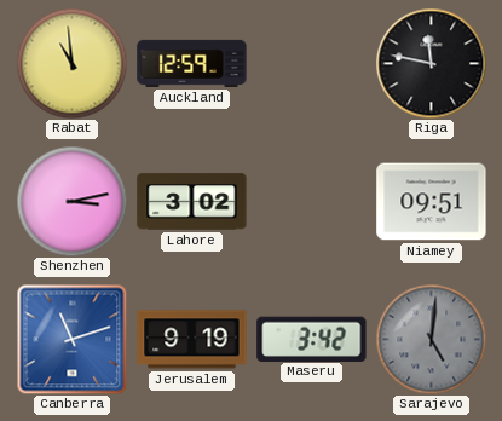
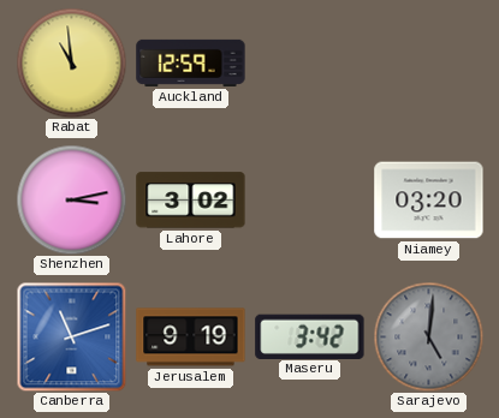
Riga: 11:47 -> none (431, 63)
Niamey: 09:51 -> 03:20 (429, 201)
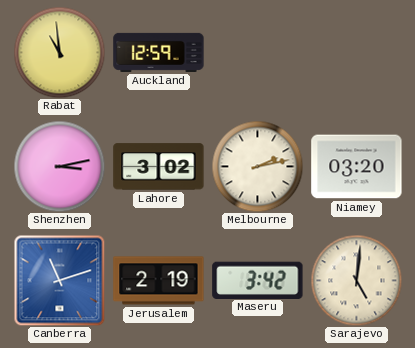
Melbourne: none -> 2:13 (257, 166)
Jerusalem: 9:19 -> 2:19 (159, 281)
Sarajevo dial: grey -> cream (356, 280)
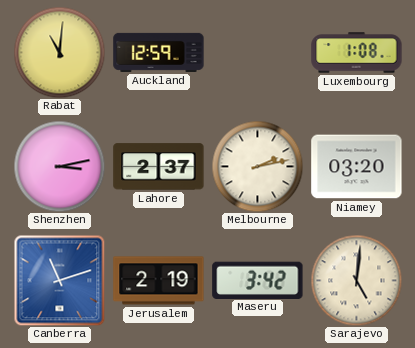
Rabat: 10:59 -> 11:01 (59, 52)
Luxembourg: none -> 1:08 (357, 53)
Lahore: 3:02 -> 2:37 (159, 167)
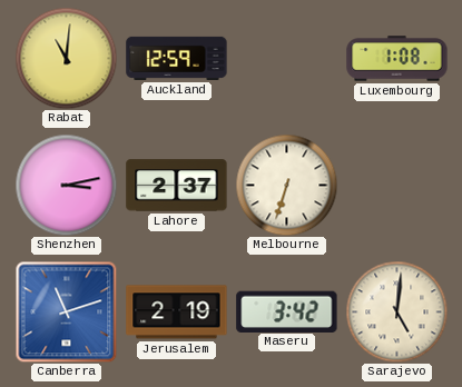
Melbourne: 2:13 -> 6:33 (286, 185)
Niamey: 03:20 -> none (357, 167)
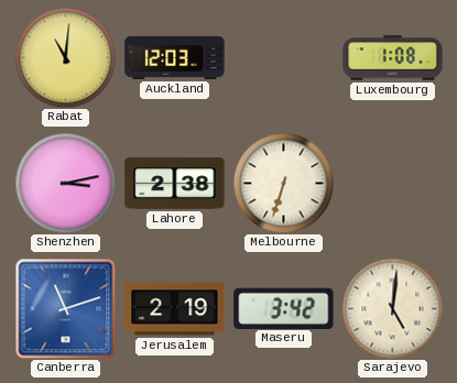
Auckland: 12:59 -> 12:03 (175, 57)
Lahore: 2:37 -> 2:38 (175, 184)
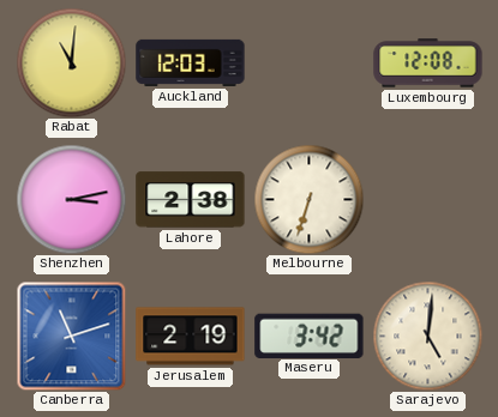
Luxembourg: 1:08 -> 12:08 (428, 64)
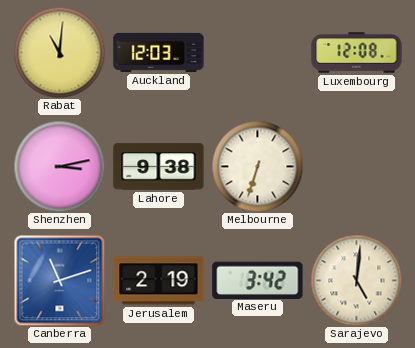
Lahore: 2:38 -> 9:38 (159, 167)
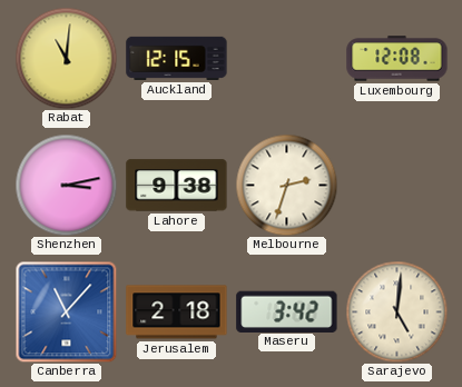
Auckland: 12:03 -> 12:15 (177, 58)
Melbourne: 6:33 -> 2:33 (286, 185)
Canberra: 11:12 -> 11:07 (66, 311)
Jerusalem: 2:19 -> 2:18 (177, 312)
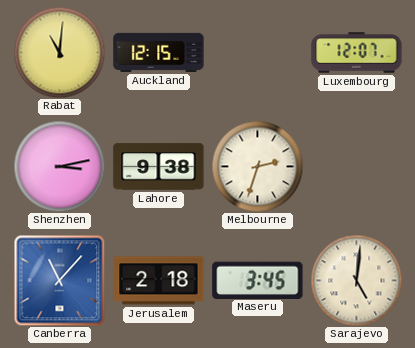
Luxembourg: 12:08 -> 12:07 (357, 53)
Maseru: 3:42 -> 3:45 (258, 280)
